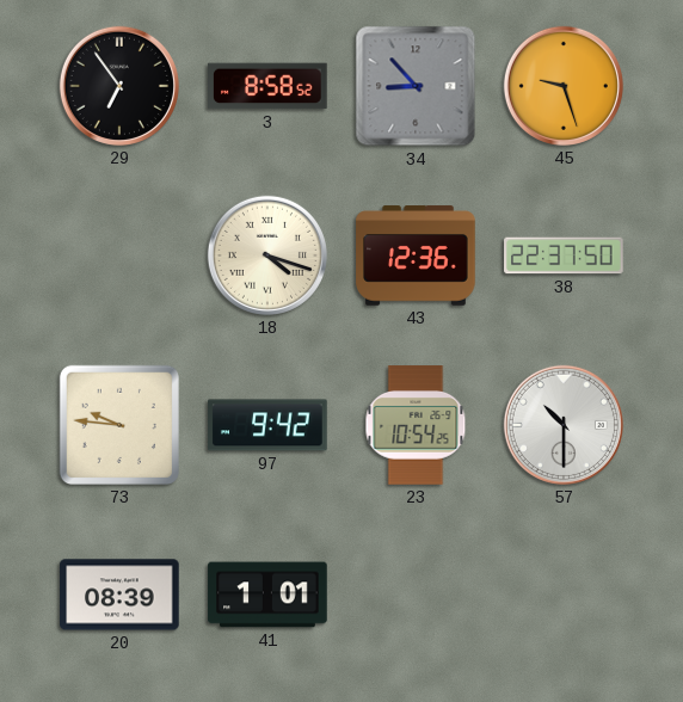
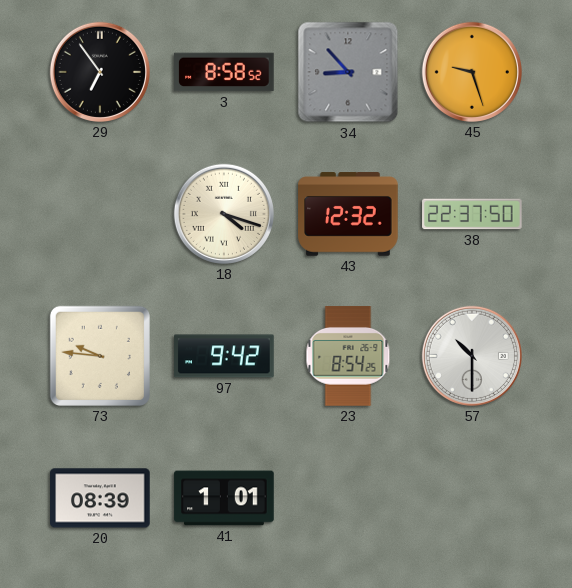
43: 12:36 -> 12:32 (348, 214)
23: 10:54 -> 8:54 (348, 356)
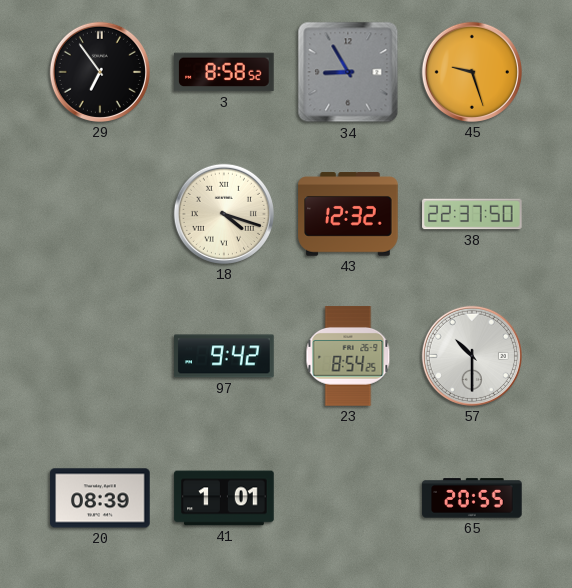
34: 8:53 -> 8:55 (348, 72)
73: 9:46 -> none (100, 356)
65: none -> 20:55 (472, 498)
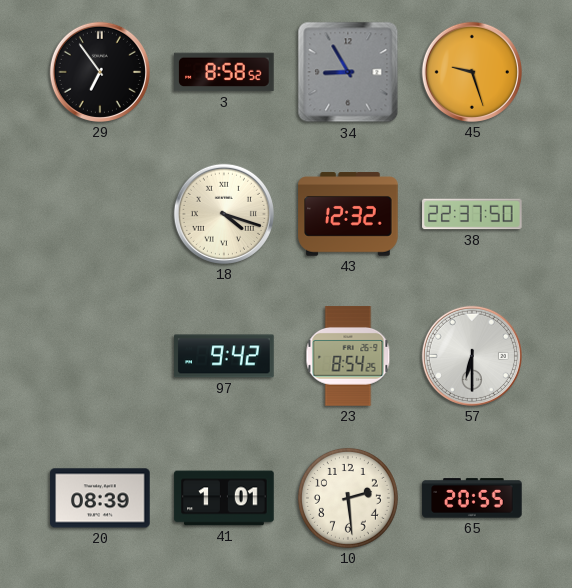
57: 10:30 -> 6:30 (472, 356)
10: none -> 2:29 (348, 498)
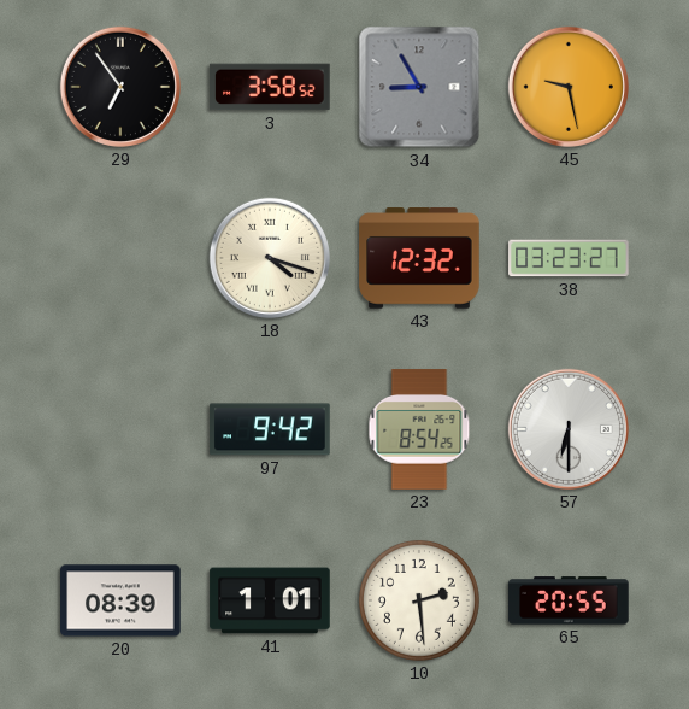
3: 8:58 -> 3:58 (270, 87)
45: 9:27 -> 9:28 (569, 87)
38: 22:37 -> 03:23 (569, 258)
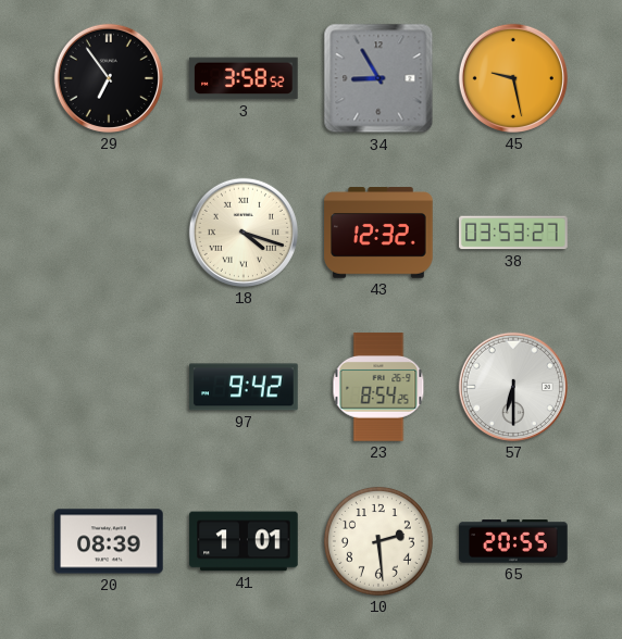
38: 03:23 -> 03:53 (513, 233)
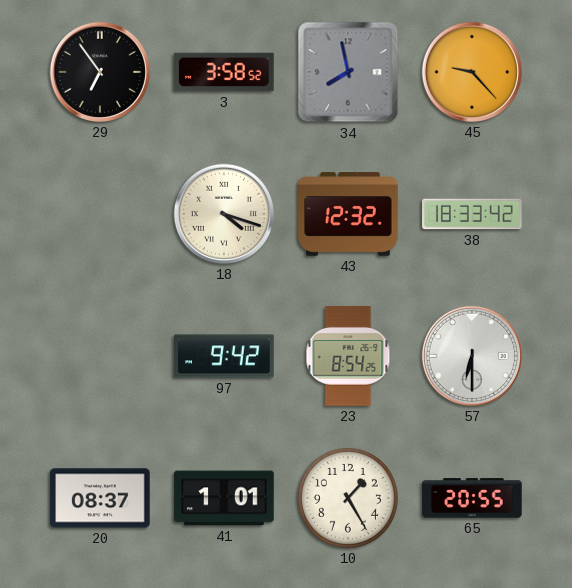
34: 8:55 -> 7:58 (348, 72)
45: 9:28 -> 9:23 (472, 72)
38: 03:53 -> 18:33 (472, 214)
20: 08:39 -> 08:37 (100, 498)
10: 2:29 -> 1:25 (348, 498)
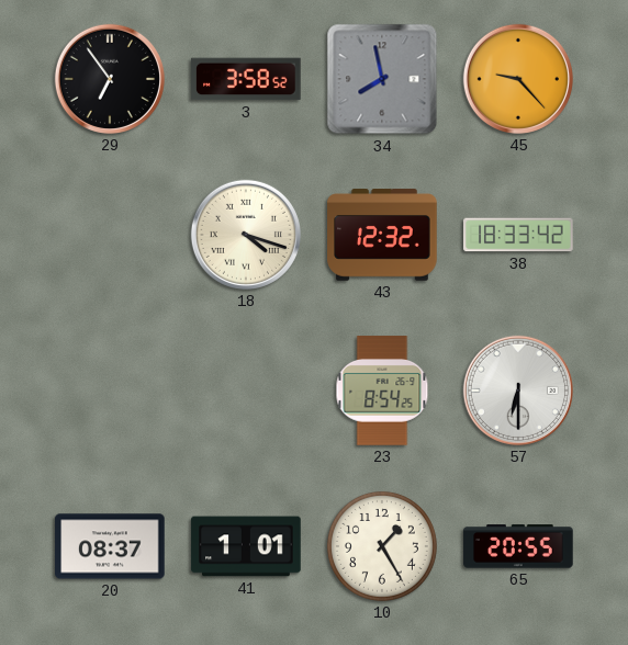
97: 9:42 -> none (224, 356)
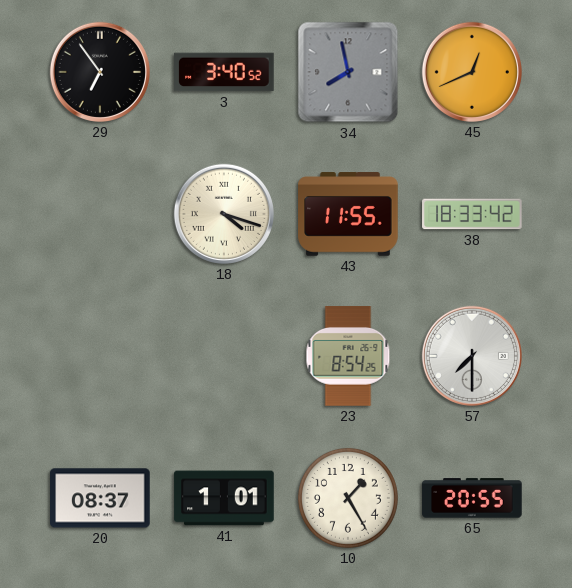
3: 3:58 -> 3:40 (224, 72)
45: 9:23 -> 12:41 (472, 72)
43: 12:32 -> 11:55 (348, 214)
57: 6:30 -> 7:30 (472, 356)
